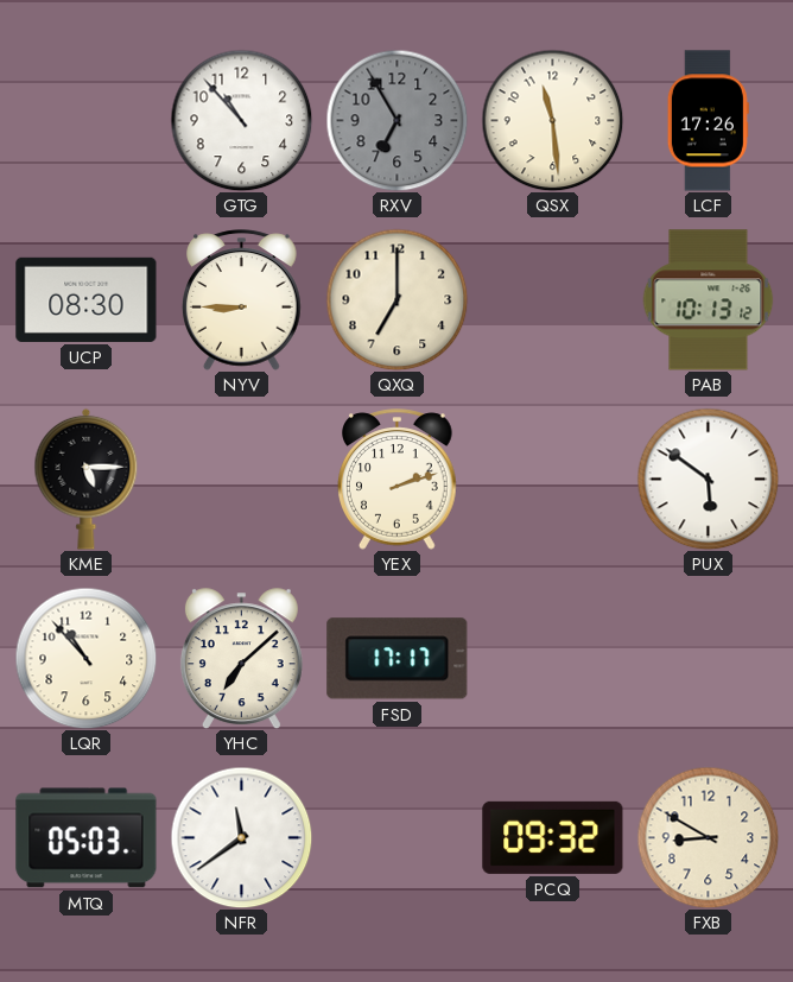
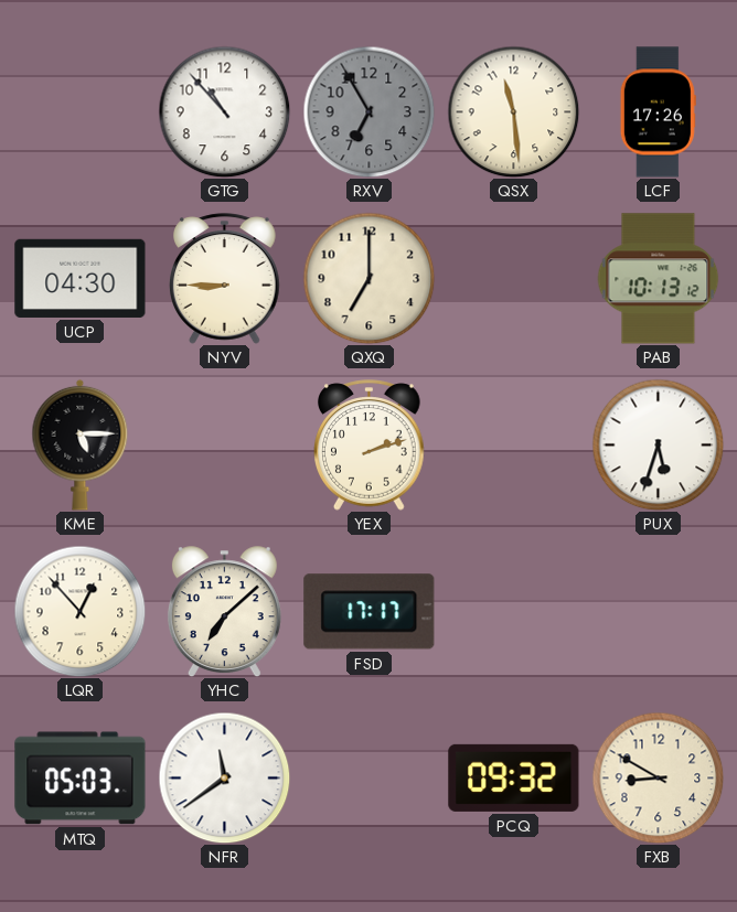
UCP: 08:30 -> 04:30 (81, 278)
PUX: 5:51 -> 5:33 (658, 444)
LQR: 10:53 -> 12:53 (79, 611)
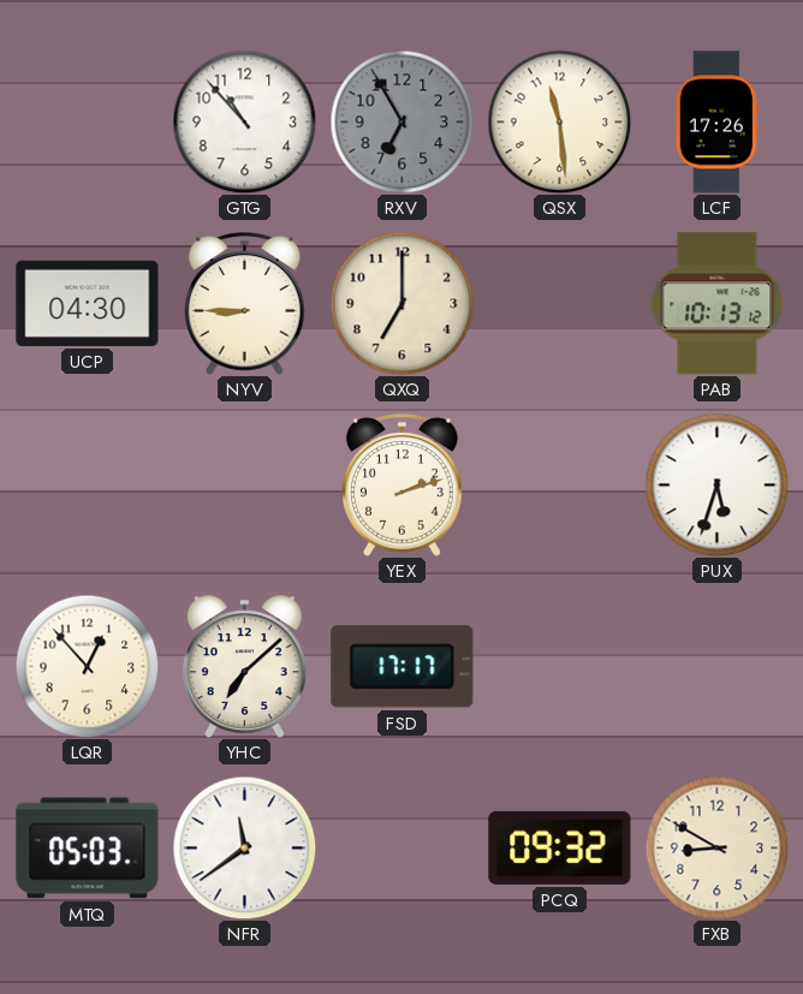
KME: 5:15 -> none (81, 444)
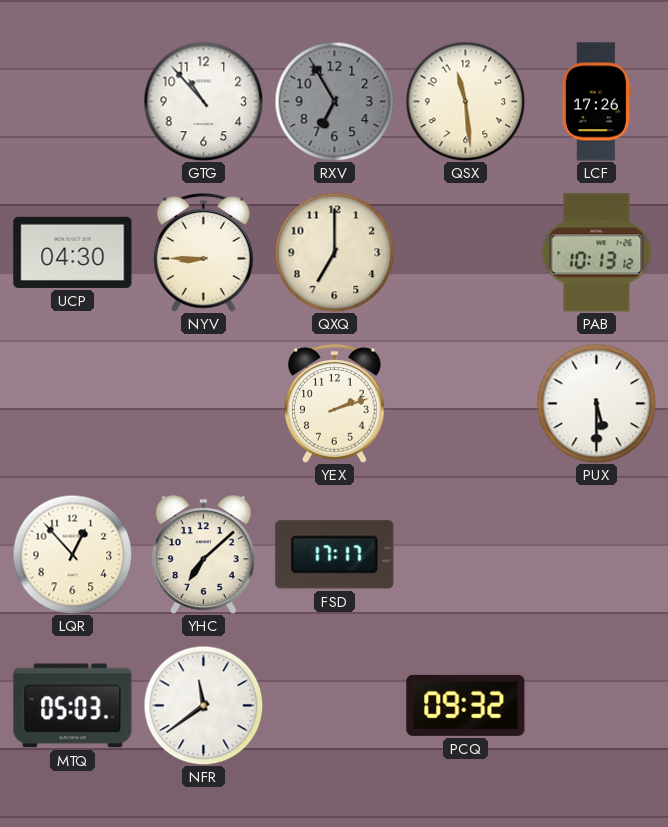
PUX: 5:33 -> 5:30 (596, 403)
FXB: 8:50 -> none (716, 847)
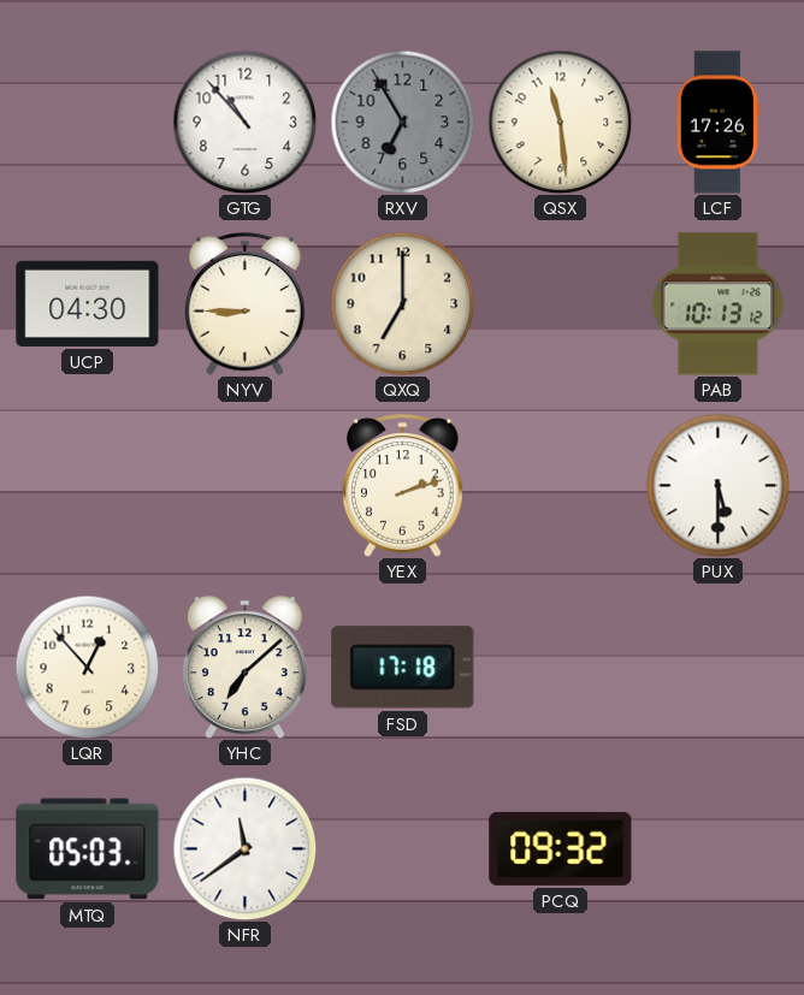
FSD: 17:17 -> 17:18 (403, 668)
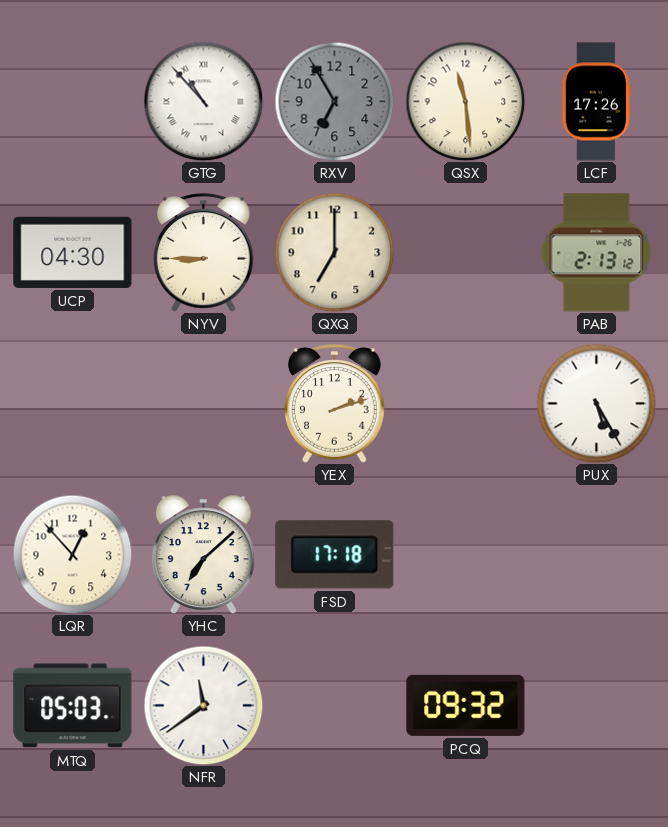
GTG numerals: Arabic -> Roman (203, 101)
PAB: 10:13 -> 2:13 (597, 253)
PUX: 5:30 -> 5:25 (596, 403)
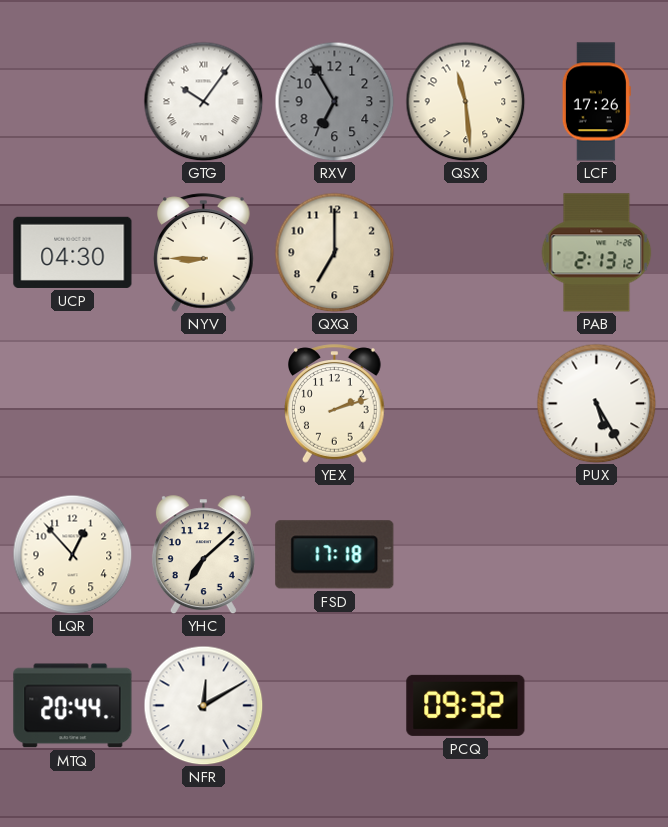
GTG: 10:53 -> 10:06 (203, 101)
MTQ: 05:03 -> 20:44 (73, 706)
NFR: 11:39 -> 12:10 (203, 705)
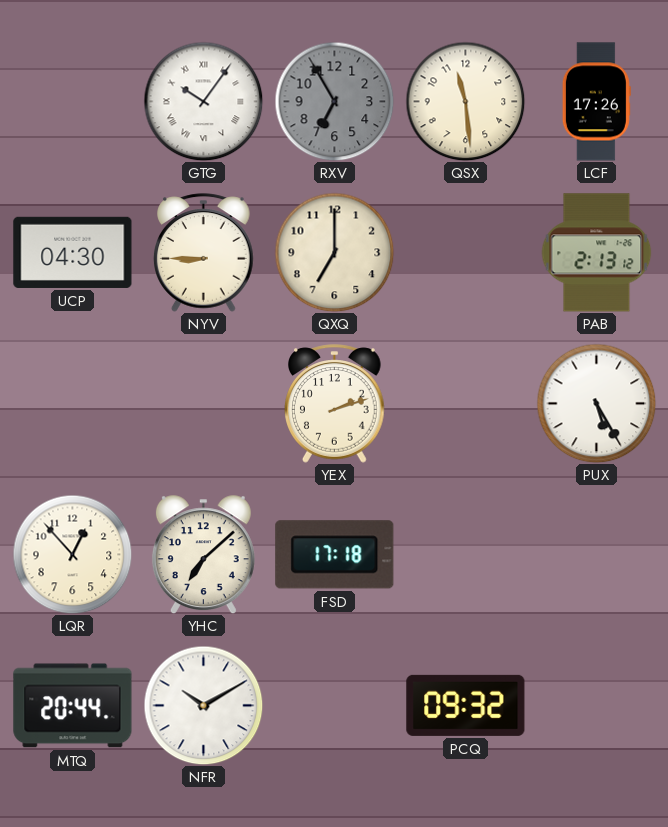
NFR: 12:10 -> 10:10 (203, 705)
